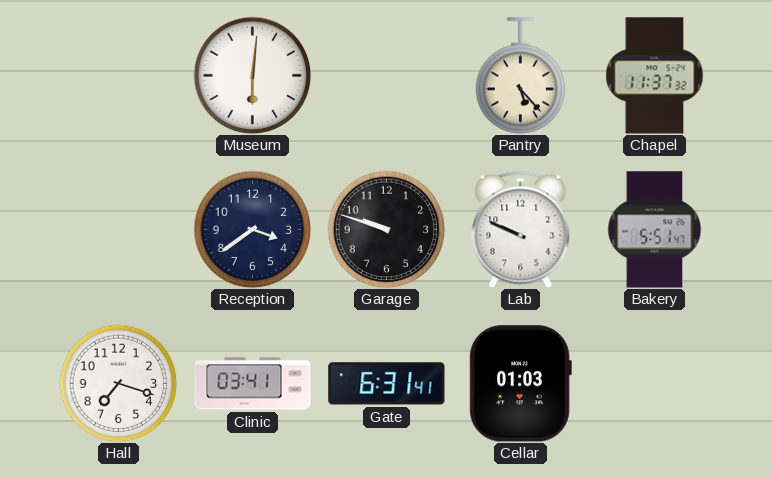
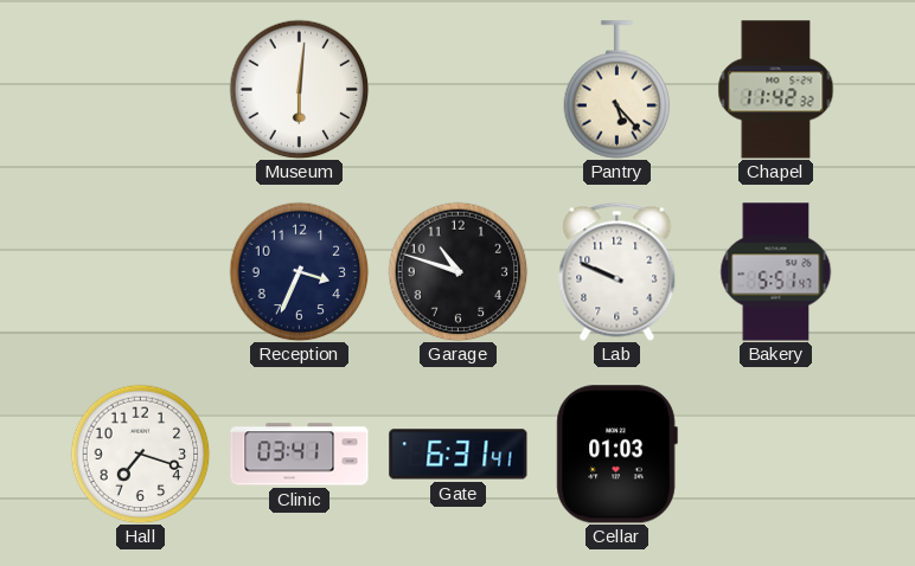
Chapel: 11:37 -> 11:42 (776, 90)
Reception: 3:39 -> 3:34 (299, 271)
Garage: 9:48 -> 10:48 (457, 271)
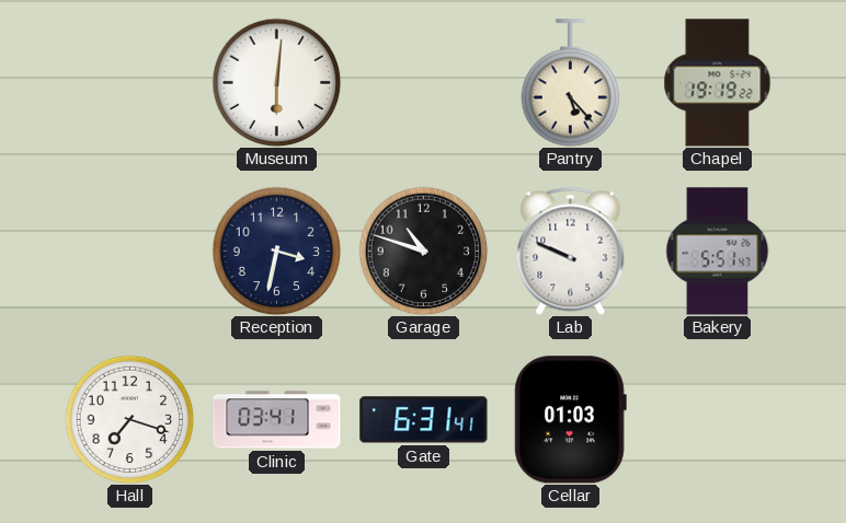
Chapel: 11:42 -> 19:19 (718, 83)
Reception: 3:34 -> 3:32 (276, 251)
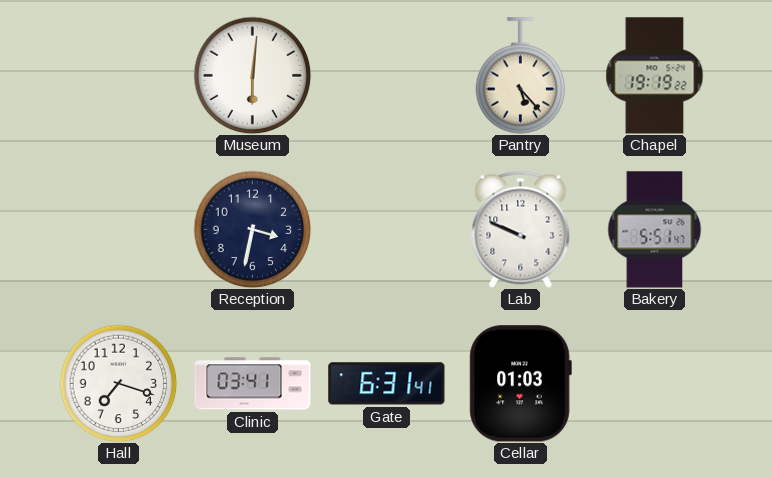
Garage: 10:48 -> none (423, 251)
